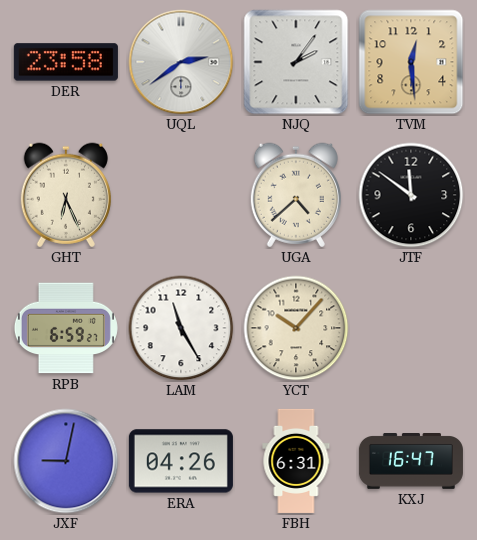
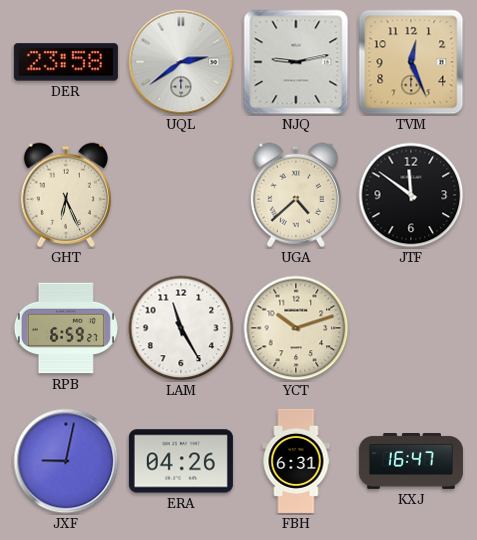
NJQ: 2:06 -> 9:13 (296, 62)
TVM: 12:29 -> 12:26 (411, 62)
YCT: 10:07 -> 10:12 (296, 328)
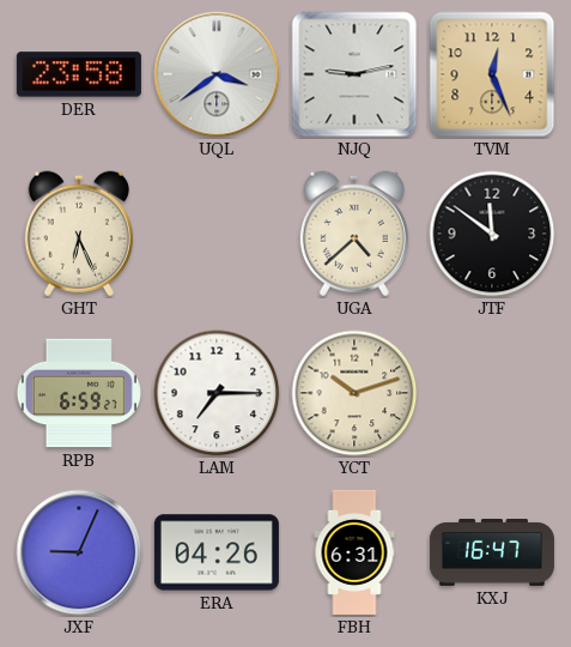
UQL: 2:39 -> 3:39 (217, 74)
LAM: 11:25 -> 7:15 (217, 393)
JXF: 9:02 -> 9:04 (79, 552)
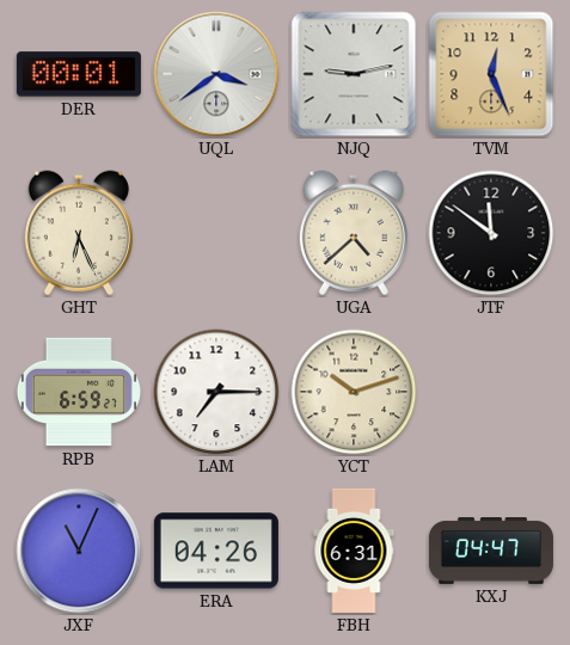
DER: 23:58 -> 00:01 (79, 74)
JXF: 9:04 -> 11:04 (79, 551)
KXJ: 16:47 -> 04:47 (491, 552)
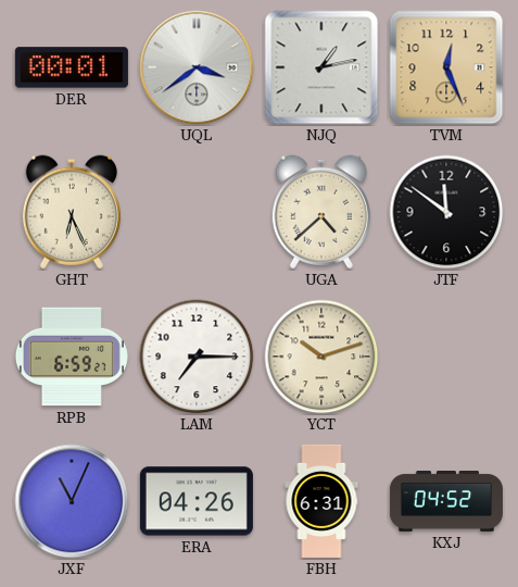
NJQ: 9:13 -> 1:13 (321, 67)
KXJ: 04:47 -> 04:52 (446, 502)
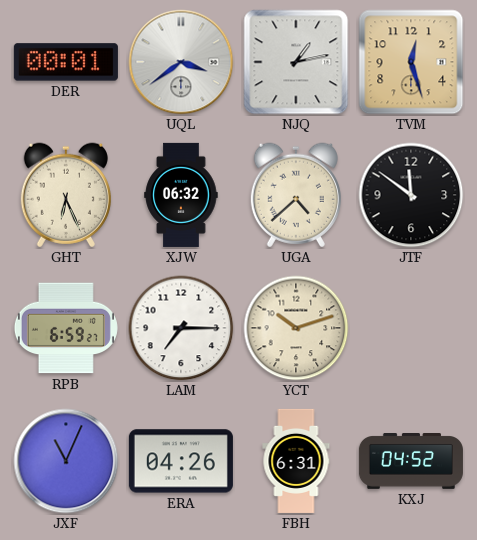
TVM: 12:26 -> 12:27 (411, 62)
XJW: none -> 06:32 (181, 195)
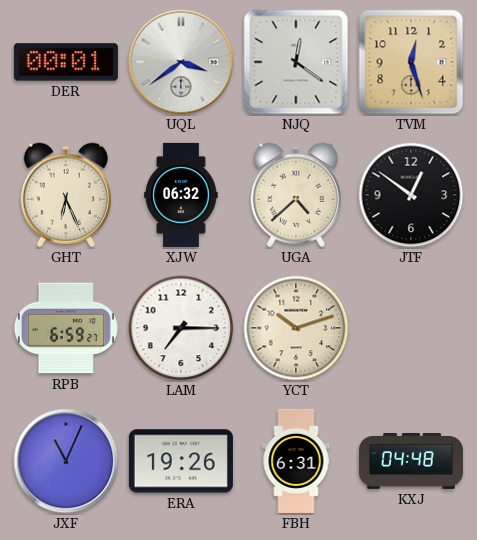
NJQ: 1:13 -> 12:21 (296, 62)
JTF: 11:51 -> 12:51 (411, 195)
ERA: 04:26 -> 19:26 (181, 461)
KXJ: 04:52 -> 04:48 (411, 462)
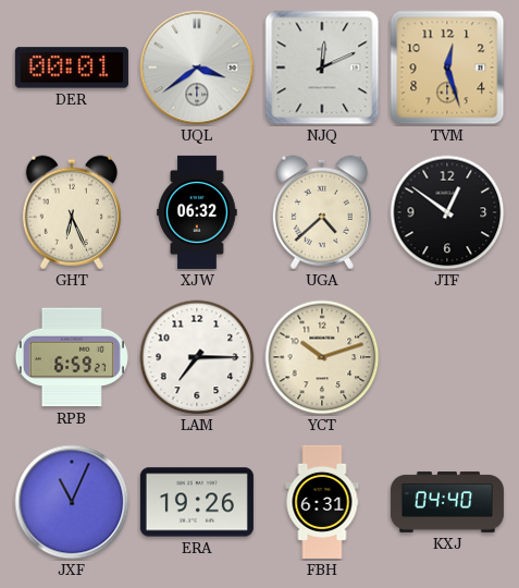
NJQ: 12:21 -> 12:11 (322, 68)
KXJ: 04:48 -> 04:40 (447, 503)
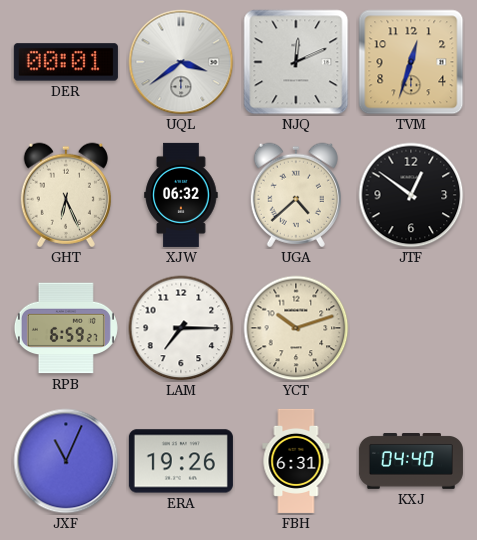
TVM: 12:27 -> 12:33 (411, 62)
